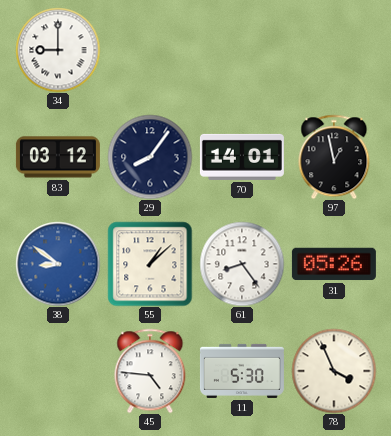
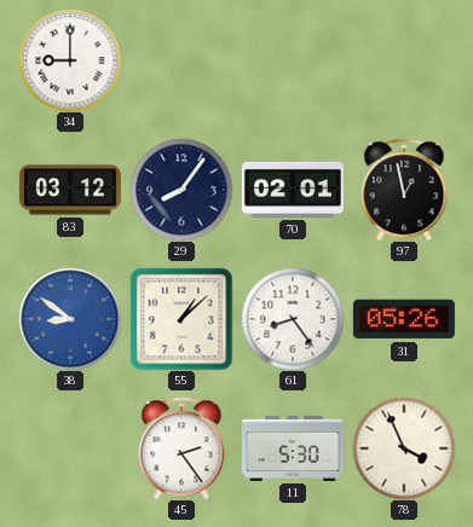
70: 14:01 -> 02:01 (293, 190)
45: 4:46 -> 2:24 (181, 448)
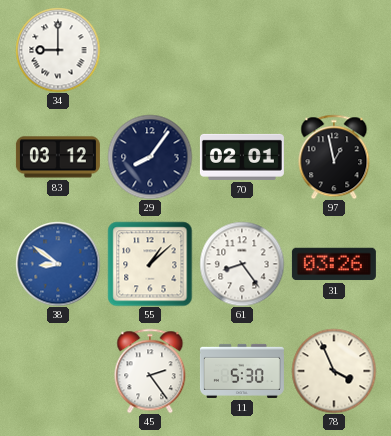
31: 05:26 -> 03:26 (334, 264)
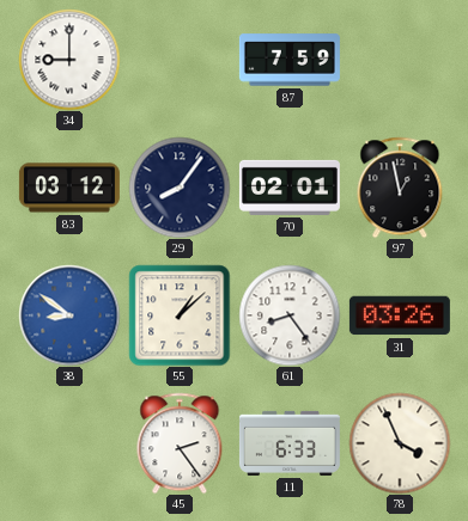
87: none -> 7:59 (290, 60)
11: 5:30 -> 6:33 (290, 443)
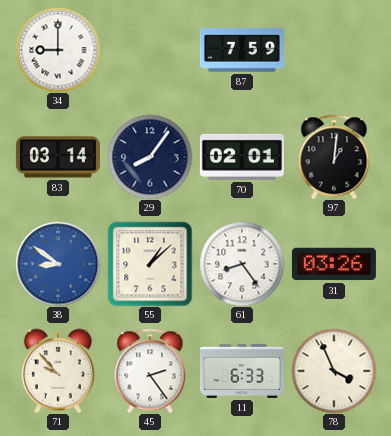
83: 03:12 -> 03:14 (58, 157)
97: 12:58 -> 1:01 (334, 157)
71: none -> 9:53 (58, 371)
